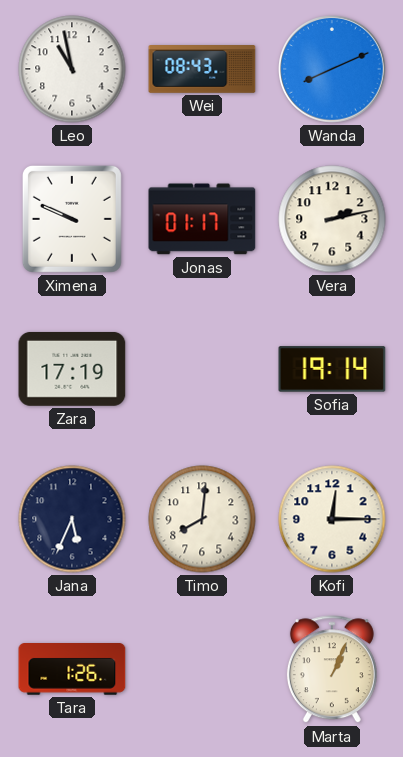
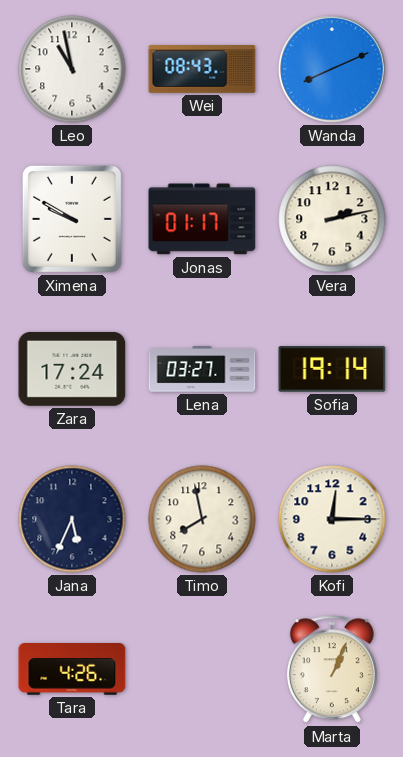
Ximena: 9:49 -> 9:50 (72, 219)
Zara: 17:19 -> 17:24 (72, 369)
Lena: none -> 03:27 (202, 369)
Timo: 8:01 -> 7:58 (202, 519)
Tara: 1:26 -> 4:26 (72, 669)
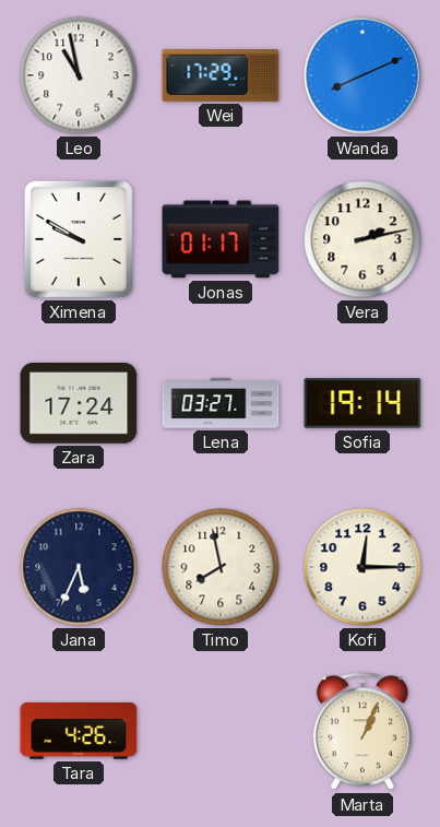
Wei: 08:43 -> 17:29 (221, 76)
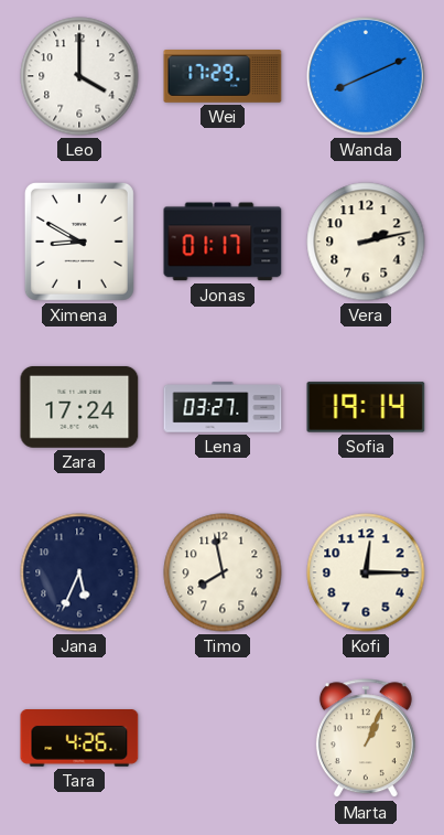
Leo: 10:58 -> 4:00 (79, 76)
Ximena: 9:50 -> 8:50 (79, 242)
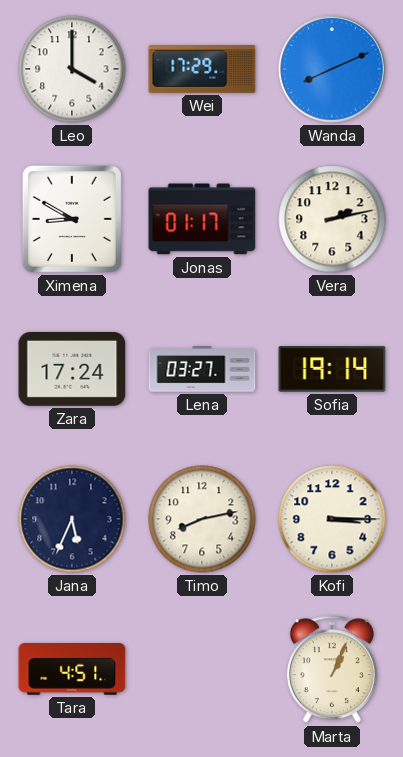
Timo: 7:58 -> 8:13 (202, 519)
Kofi: 12:15 -> 3:15 (332, 519)
Tara: 4:26 -> 4:51 (72, 669)
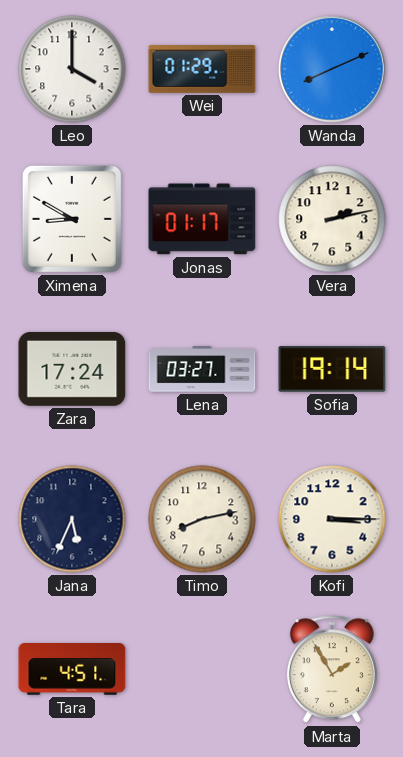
Wei: 17:29 -> 01:29 (202, 70)
Marta: 1:04 -> 1:55 (332, 670)
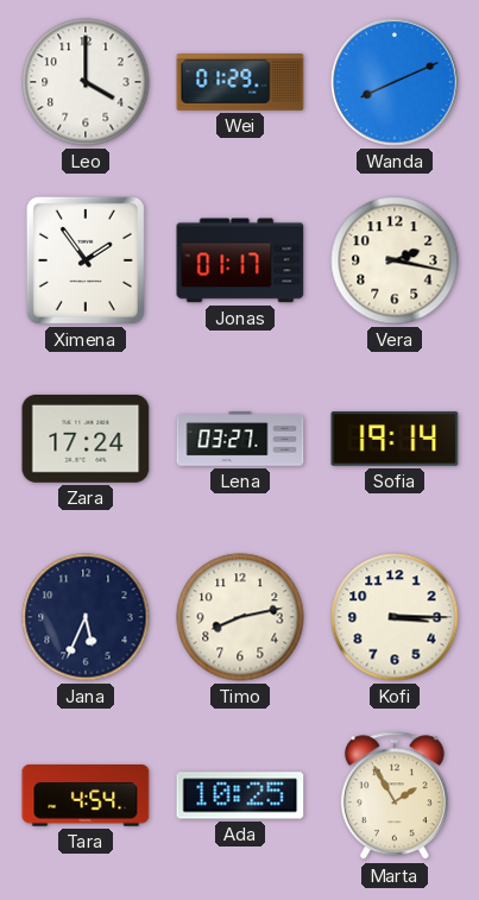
Ximena: 8:50 -> 1:54 (86, 260)
Vera: 2:13 -> 2:17 (395, 260)
Tara: 4:51 -> 4:54 (86, 795)
Ada: none -> 10:25 (240, 795)
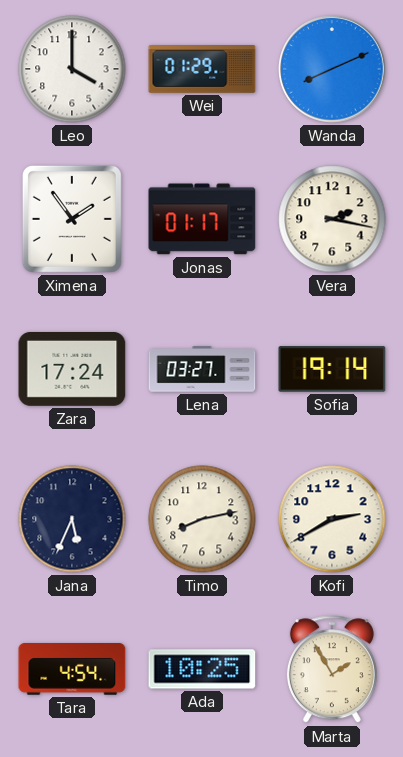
Kofi: 3:15 -> 2:40 (332, 519)
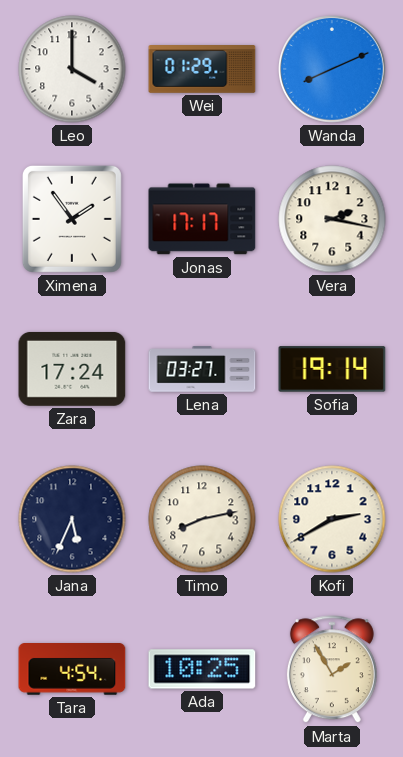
Jonas: 01:17 -> 17:17 (202, 219)
